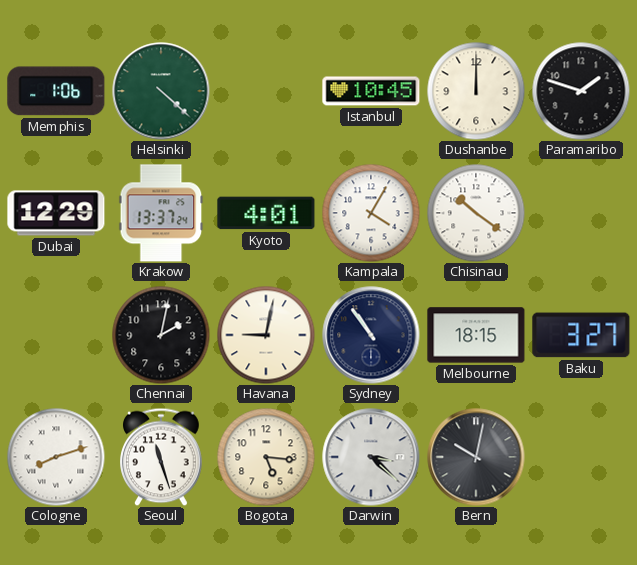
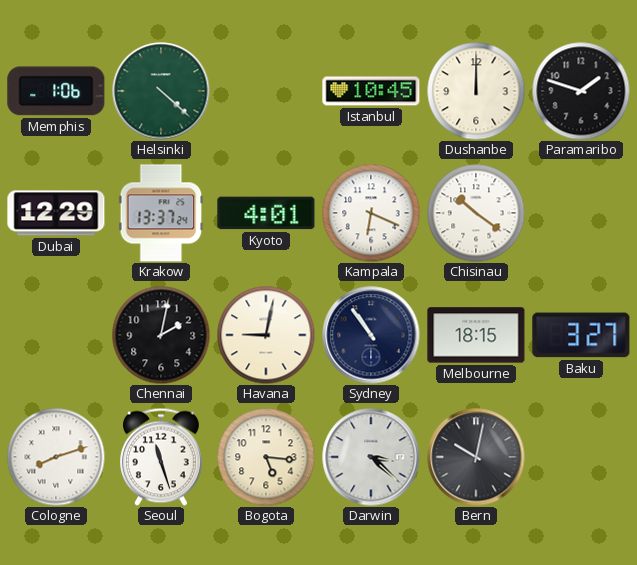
Kampala: 4:05 -> 6:19 (371, 213)
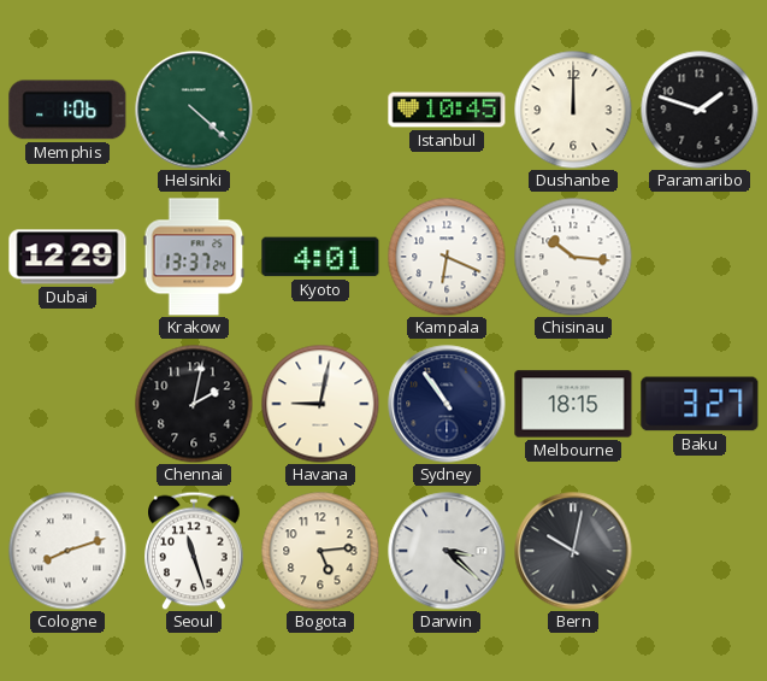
Chisinau: 10:21 -> 10:16 (573, 257)
Bogota: 5:16 -> 5:14 (320, 551)
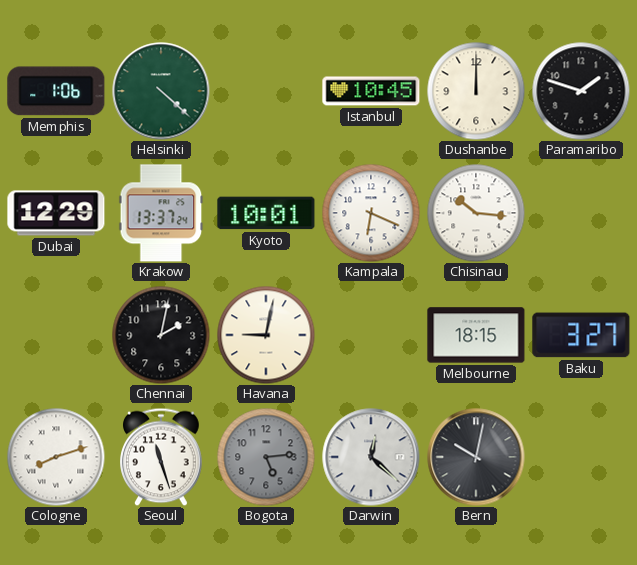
Kyoto: 4:01 -> 10:01 (266, 213)
Sydney: 10:54 -> none (447, 404)
Bogota dial: cream -> grey (266, 457)
Darwin: 3:22 -> 12:22 (371, 457)
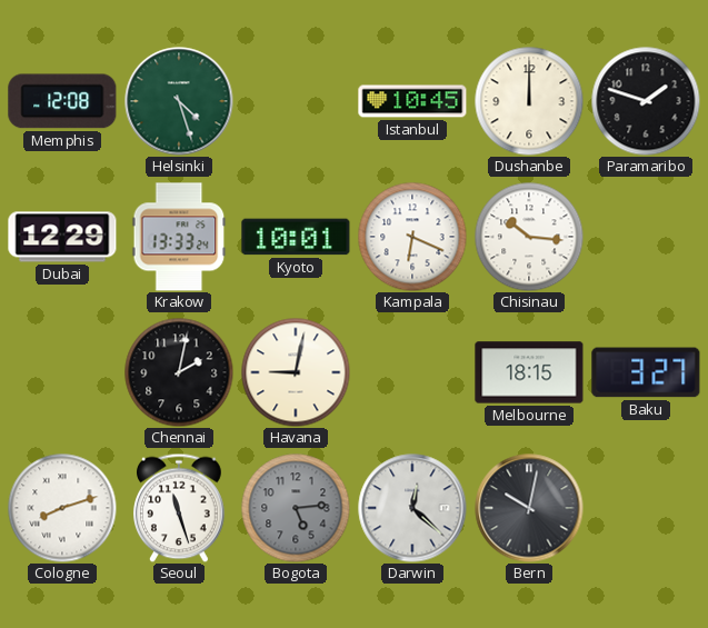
Memphis: 1:06 -> 12:08 (62, 101)
Helsinki: 4:22 -> 4:27 (179, 101)
Krakow: 13:37 -> 13:33 (179, 237)
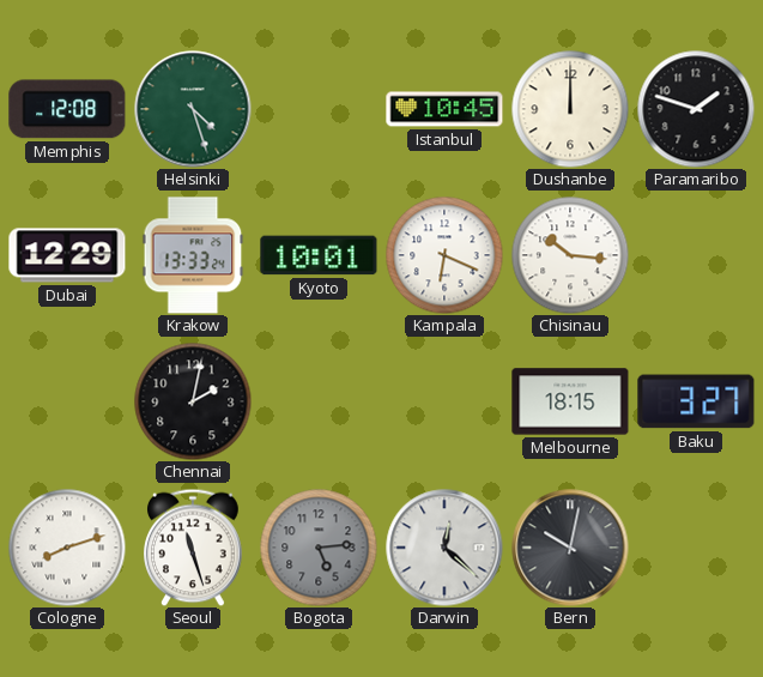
Havana: 9:02 -> none (296, 372)
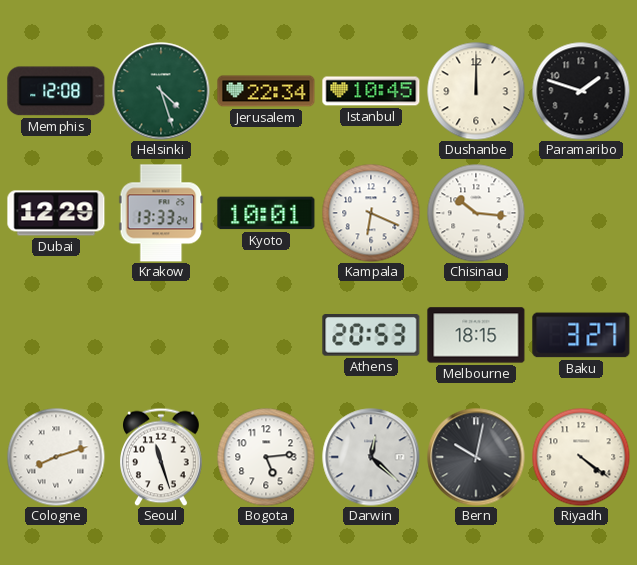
Jerusalem: none -> 22:34 (266, 91)
Chennai: 2:02 -> none (193, 401)
Athens: none -> 20:53 (371, 336)
Bogota dial: grey -> white (266, 457)
Riyadh: none -> 4:21 (581, 457)
